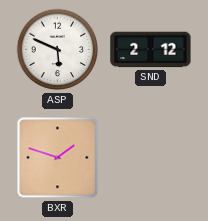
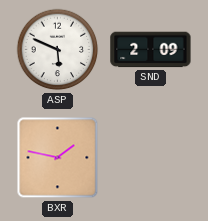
SND: 2:12 -> 2:09 (151, 50)
BXR: 1:48 -> 1:47 (58, 158)
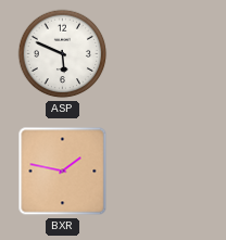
SND: 2:09 -> none (151, 50)
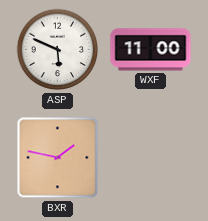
WXF: none -> 11:00 (151, 50)
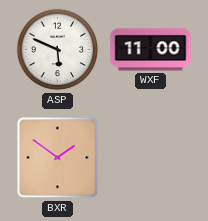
BXR: 1:47 -> 1:51 (58, 158)
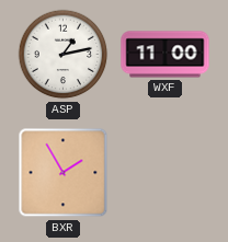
ASP: 5:49 -> 1:13 (64, 55)
BXR: 1:51 -> 1:55 (64, 173)
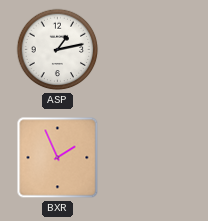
WXF: 11:00 -> none (166, 55)
BXR: 1:55 -> 1:56 (58, 158)
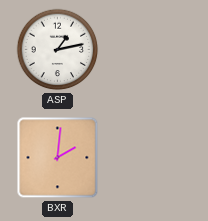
BXR: 1:56 -> 2:01 (58, 158)
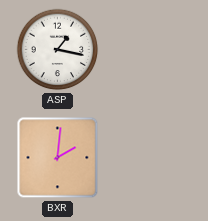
ASP: 1:13 -> 1:17 (58, 50)
